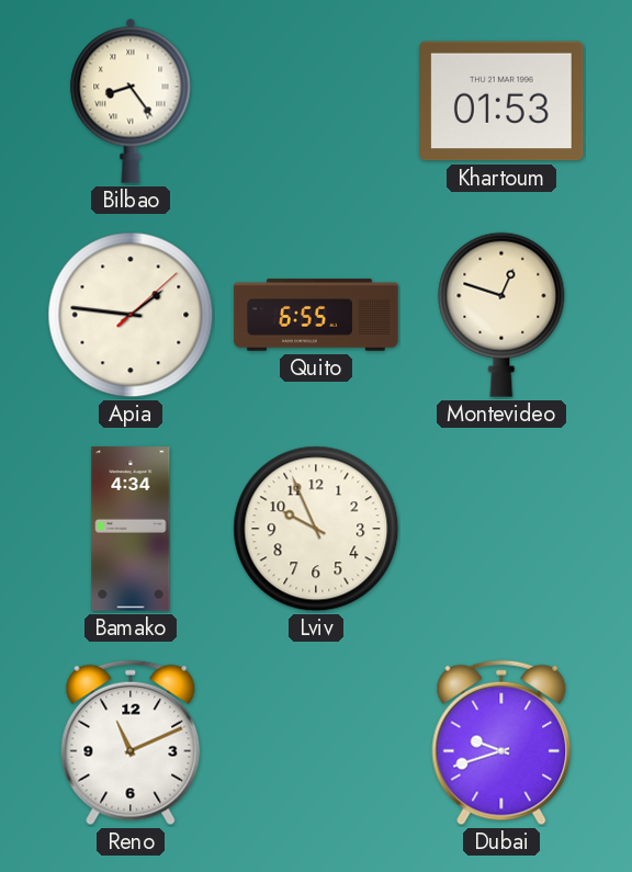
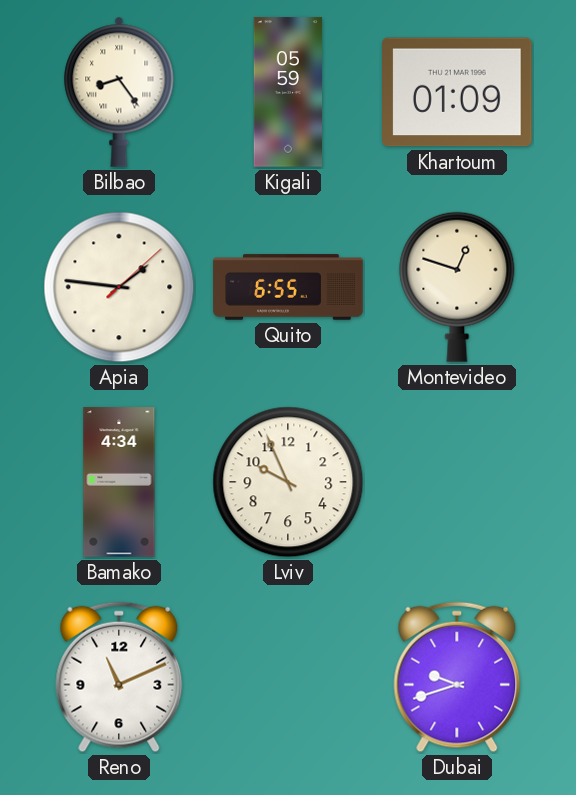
Kigali: none -> 05:59 (287, 92)
Khartoum: 01:53 -> 01:09 (457, 92)
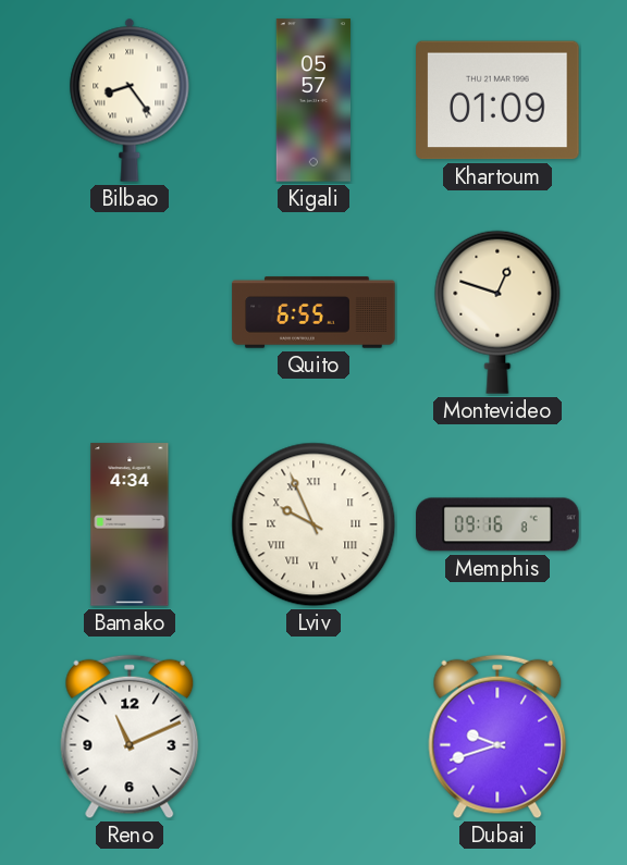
Kigali: 05:59 -> 05:57 (312, 100)
Apia: 1:46 -> none (119, 287)
Lviv numerals: Arabic -> Roman (313, 524)
Memphis: none -> 09:16 (497, 524)
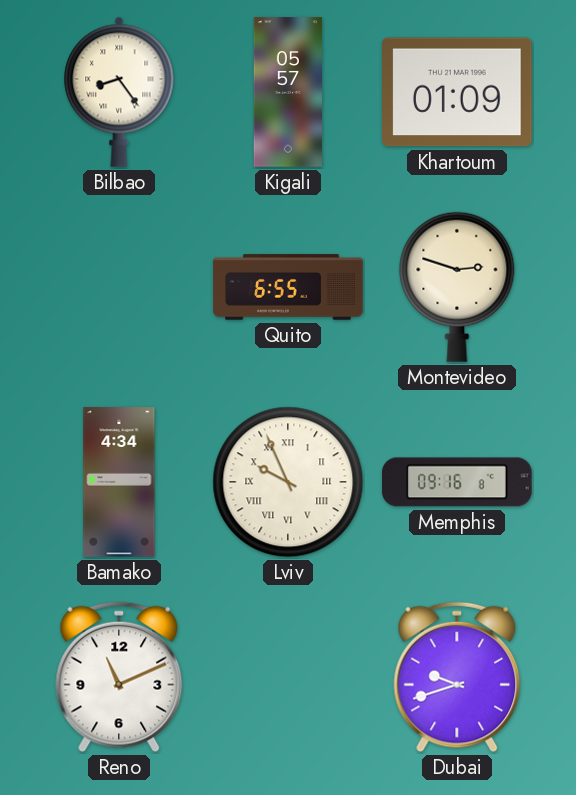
Montevideo: 12:48 -> 2:48 (457, 287)
